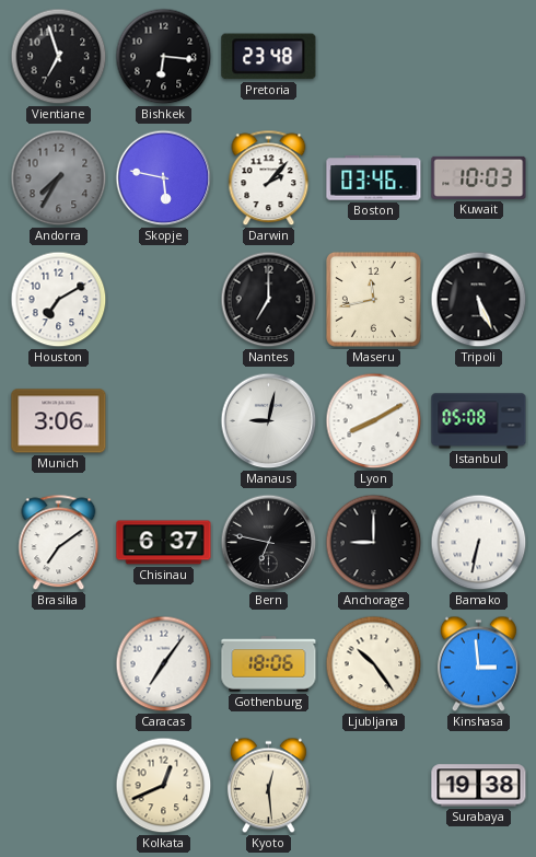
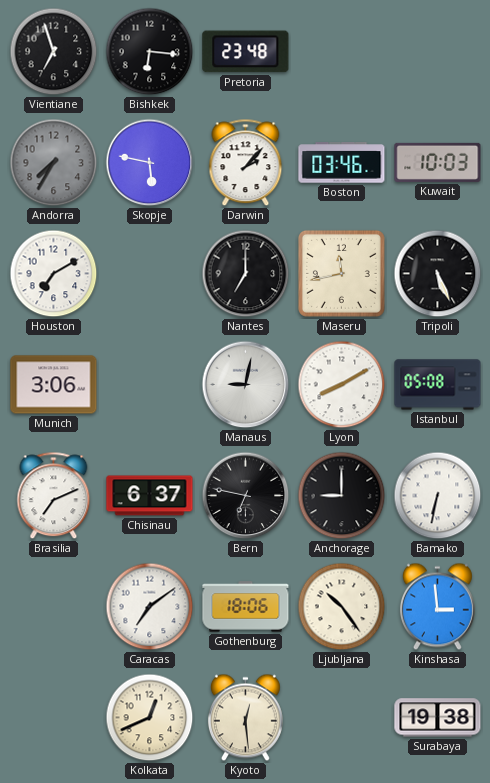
Brasilia: 7:09 -> 7:11 (54, 496)
Caracas: 7:06 -> 7:09 (150, 607)
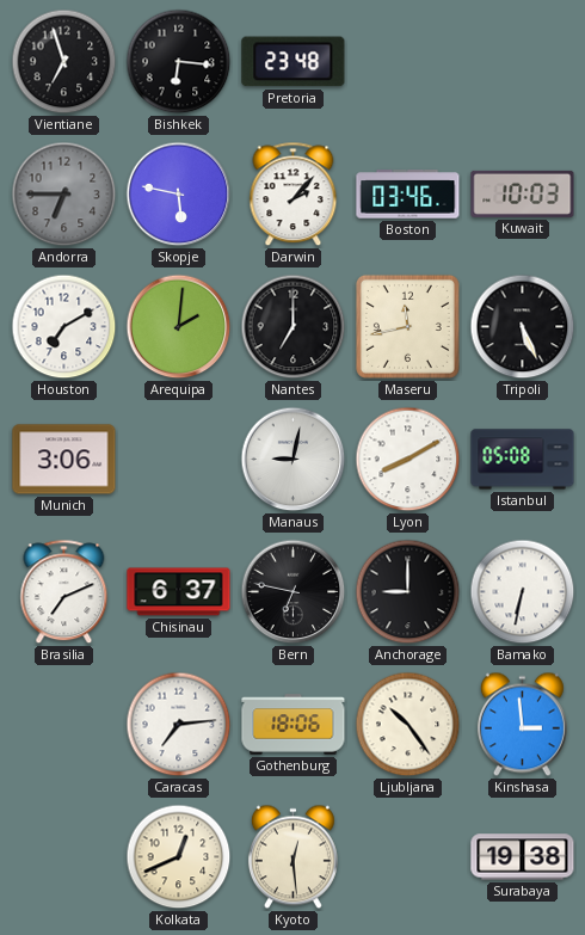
Andorra: 7:35 -> 6:45 (64, 195)
Arequipa: none -> 2:01 (179, 327)
Caracas: 7:09 -> 7:14 (179, 725)
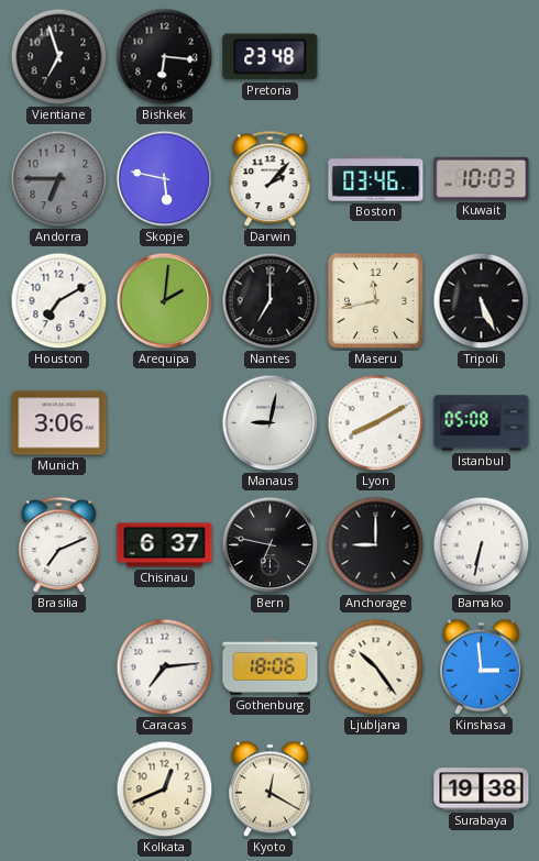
Kyoto: 12:29 -> 12:20 (269, 790)
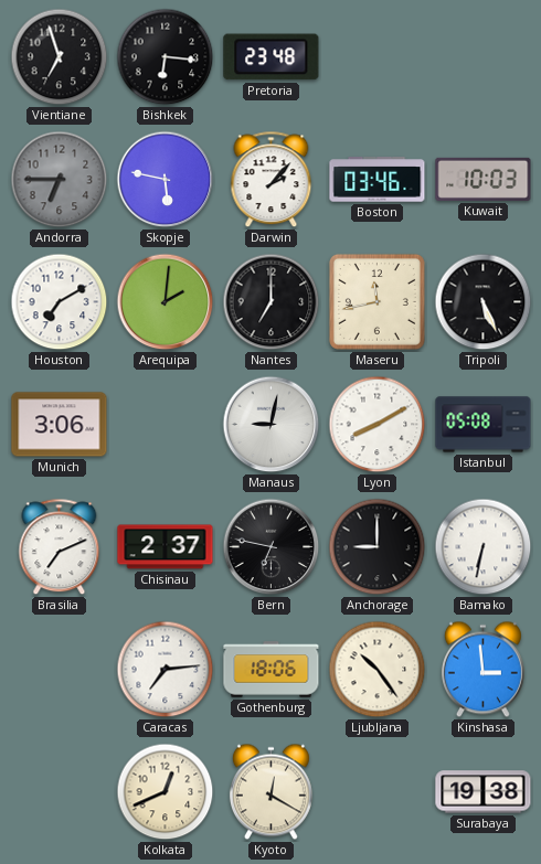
Chisinau: 6:37 -> 2:37 (166, 547)
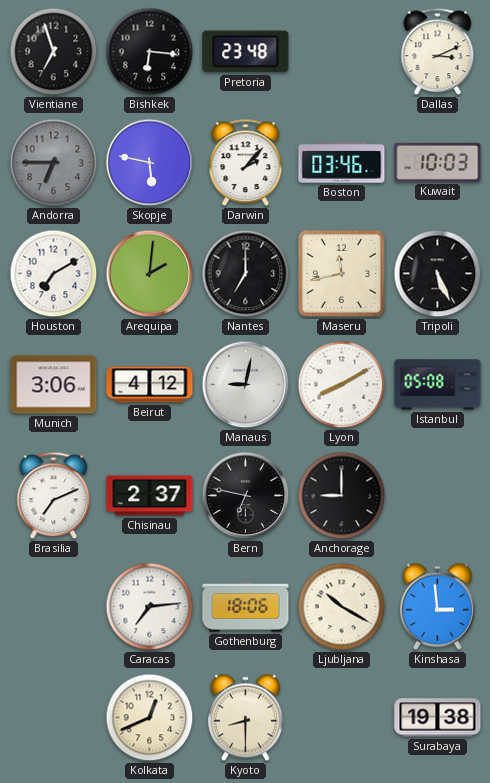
Dallas: none -> 3:11 (438, 52)
Beirut: none -> 4:12 (150, 385)
Bamako: 6:32 -> none (484, 547)
Ljubljana: 10:24 -> 10:20 (342, 607)
Kyoto: 12:20 -> 8:30 (245, 718)
